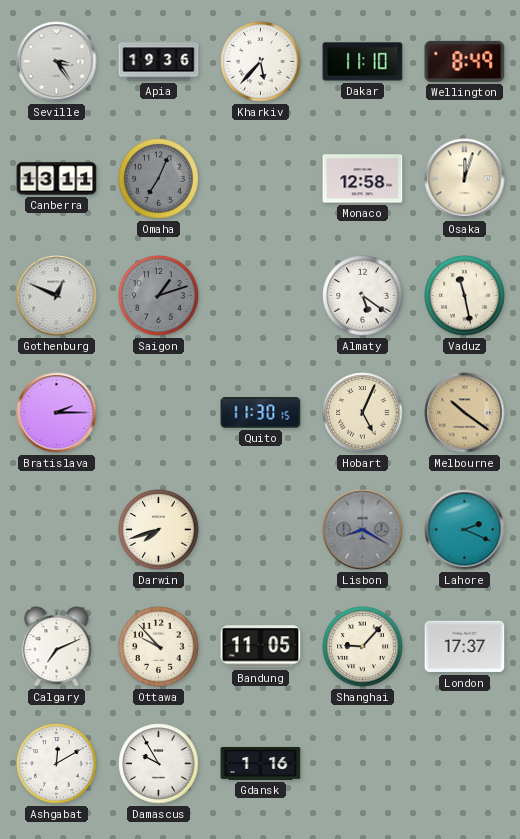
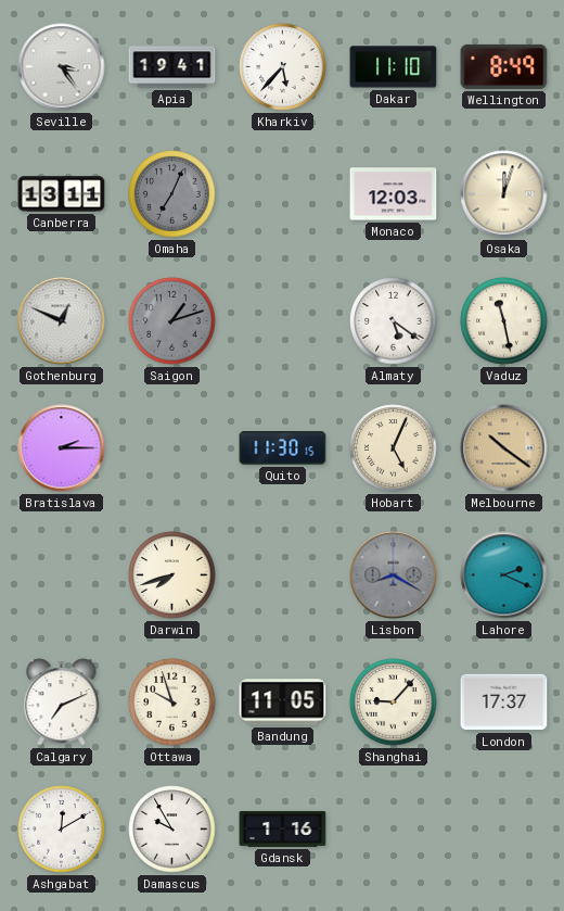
Apia: 19:36 -> 19:41 (172, 67)
Monaco: 12:58 -> 12:03 (394, 194)
Ottawa: 9:53 -> 9:57 (172, 703)
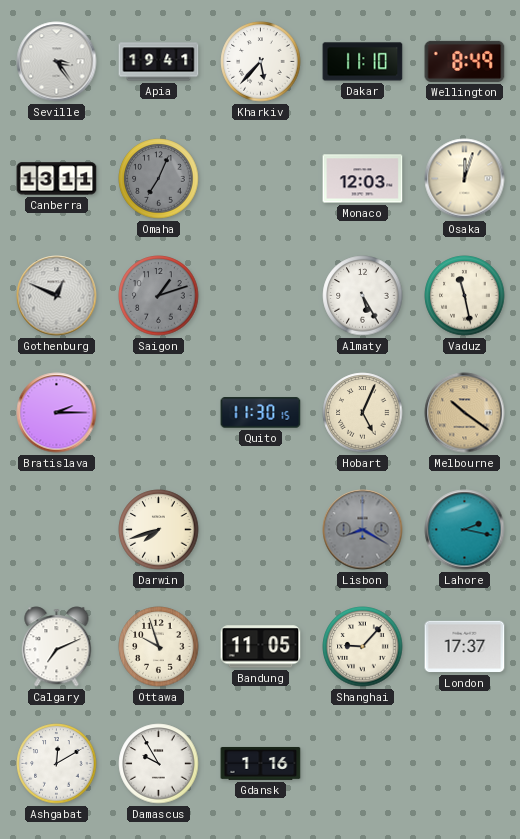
Almaty: 5:21 -> 5:25 (363, 296)
Lahore: 2:19 -> 2:17 (465, 530)
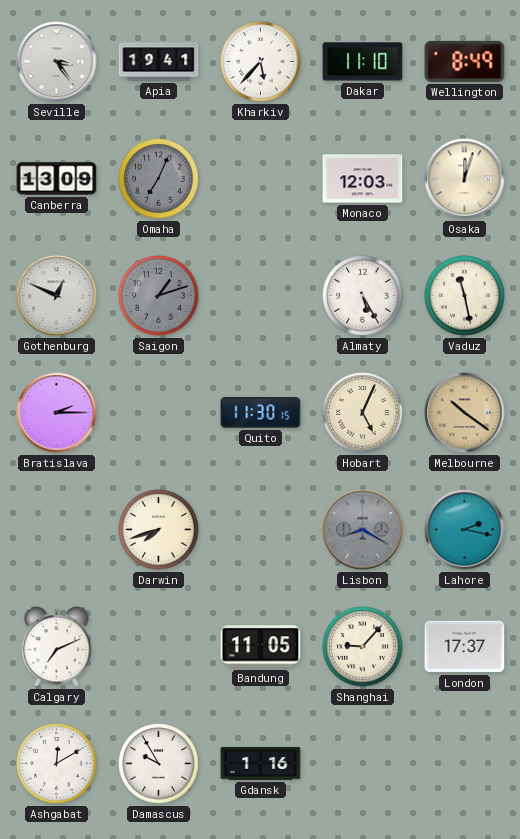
Canberra: 13:11 -> 13:09 (57, 179)
Ottawa: 9:57 -> none (159, 647)
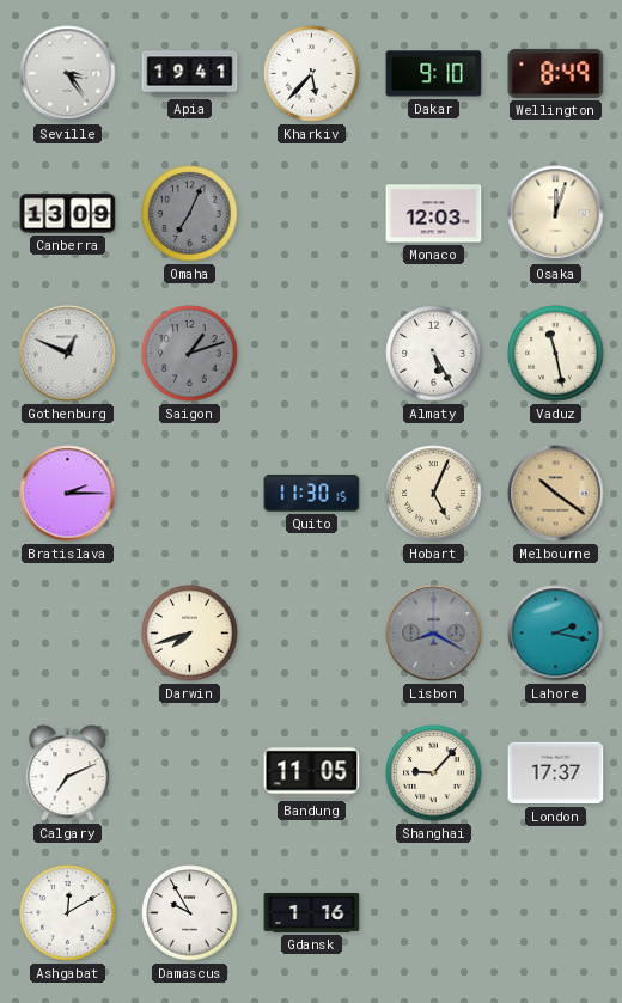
Dakar: 11:10 -> 9:10 (434, 74)
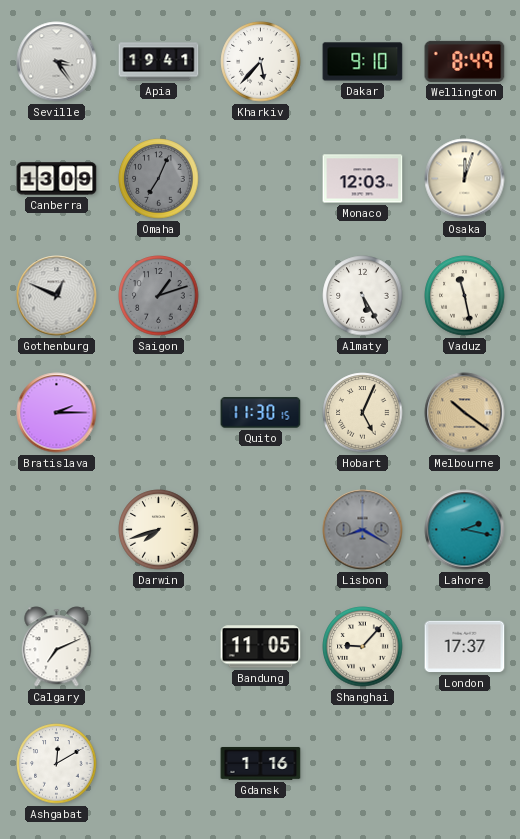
Damascus: 9:55 -> none (190, 913)
